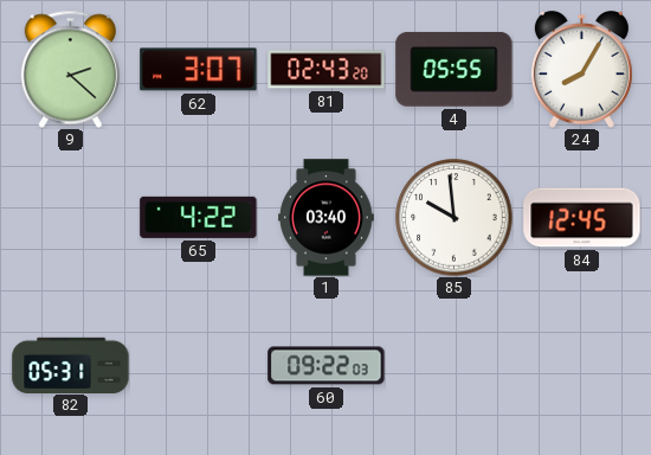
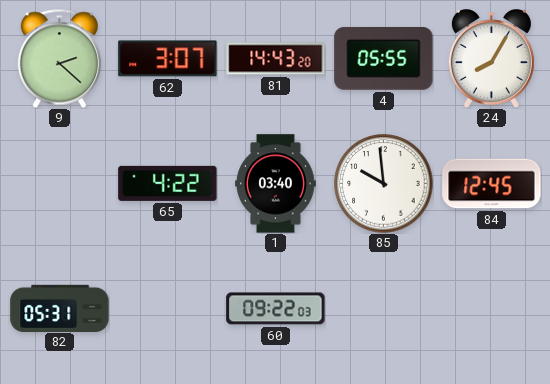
81: 02:43 -> 14:43 (276, 59)
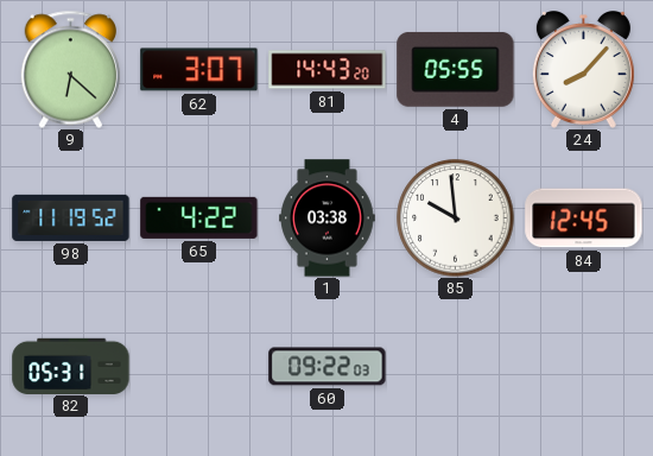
9: 2:22 -> 6:22 (70, 69)
24: 8:05 -> 8:07 (583, 70)
98: none -> 11:19 (71, 217)
1: 03:40 -> 03:38 (328, 218)
